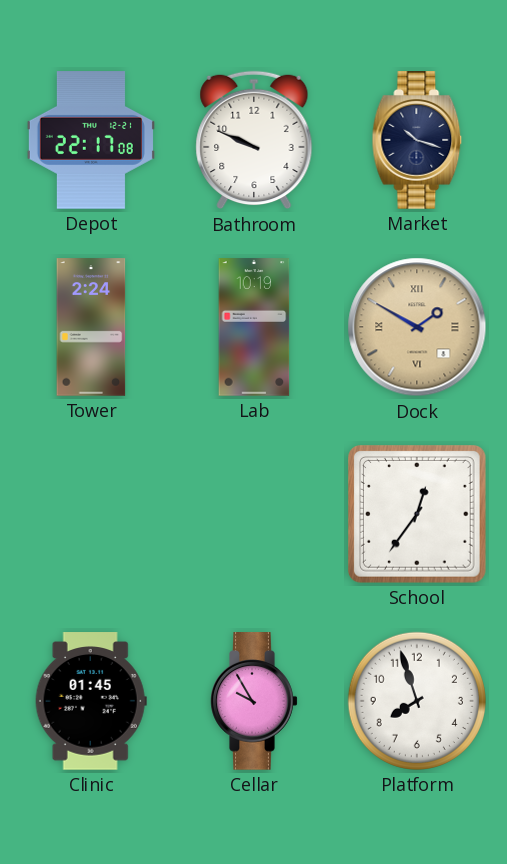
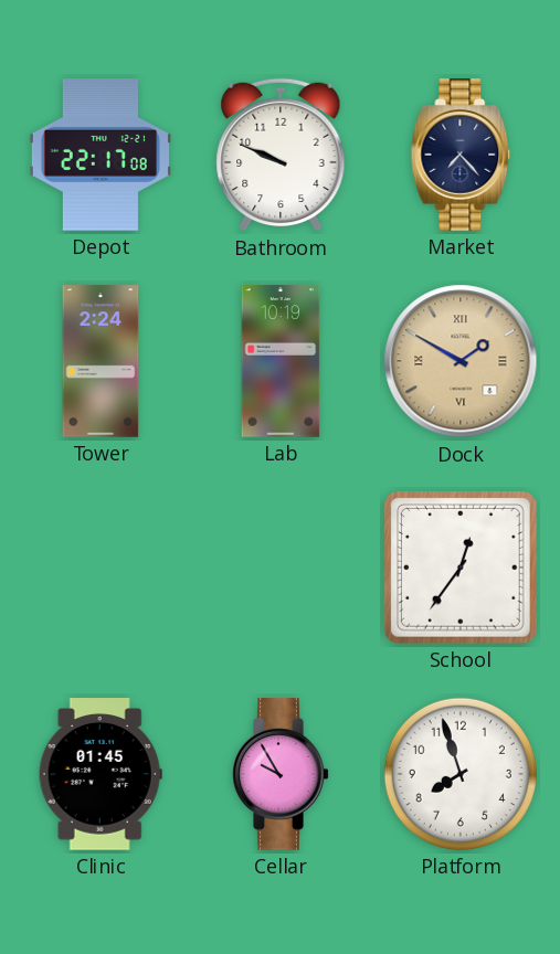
Market: 10:18 -> 7:23 (461, 155)
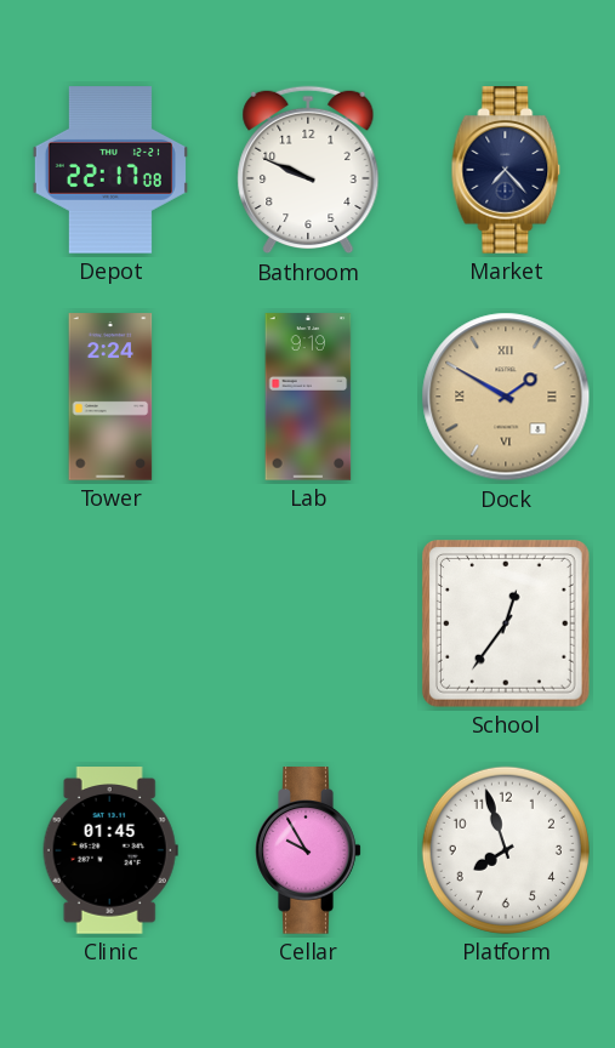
Lab: 10:19 -> 9:19 (308, 397)
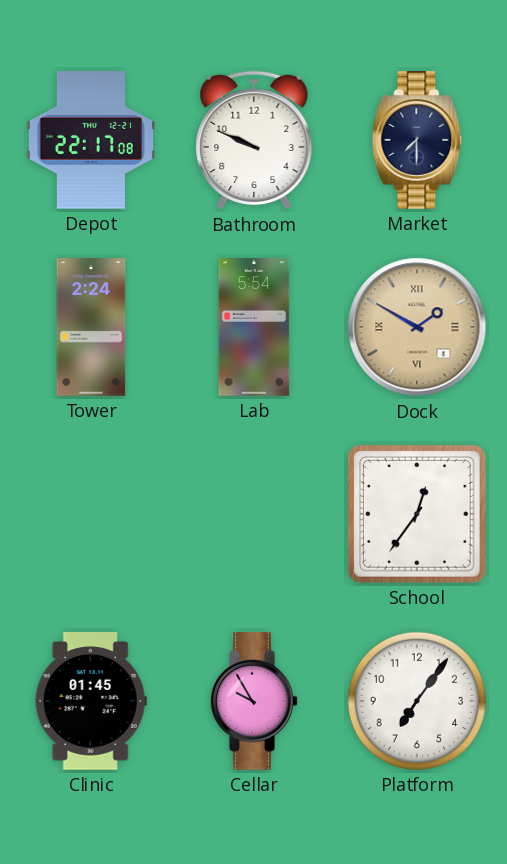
Market: 7:23 -> 7:30 (417, 140)
Lab: 9:19 -> 5:54 (254, 327)
Platform: 7:57 -> 7:06 (417, 701)
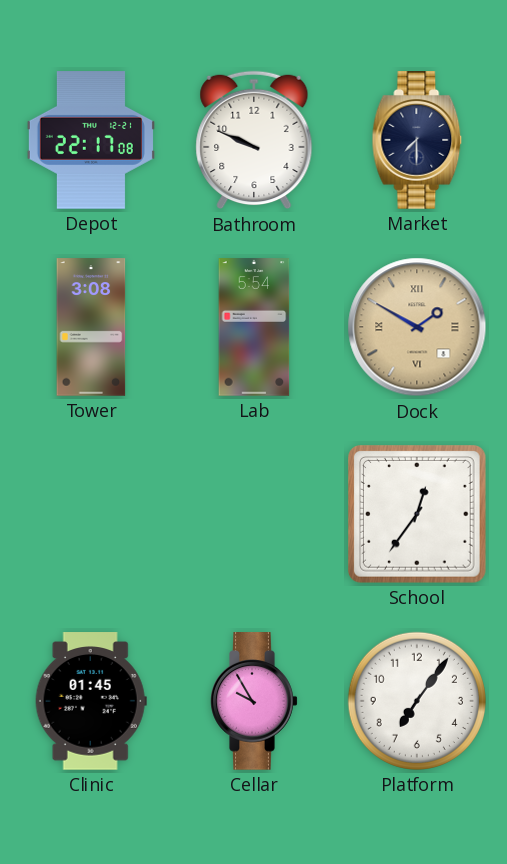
Tower: 2:24 -> 3:08 (91, 327)
